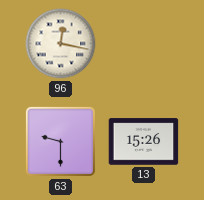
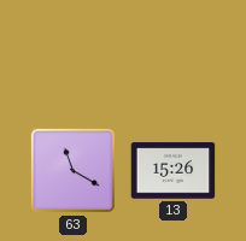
96: 12:17 -> none (61, 44)
63: 9:30 -> 11:20 (72, 170)
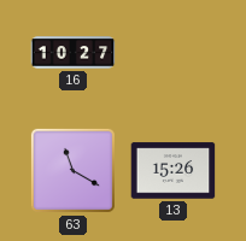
16: none -> 10:27 (74, 53)
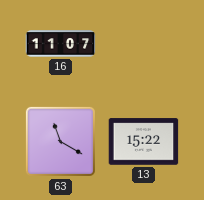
16: 10:27 -> 11:07 (61, 44)
13: 15:26 -> 15:22 (144, 142)
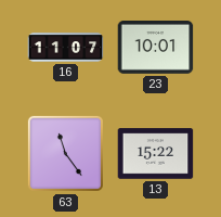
23: none -> 10:01 (156, 48)
63: 11:20 -> 11:24 (65, 153)
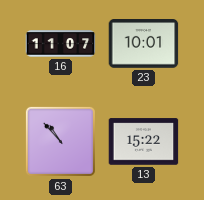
63: 11:24 -> 10:53 (60, 141)
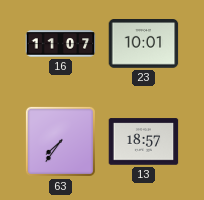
63: 10:53 -> 7:36 (60, 141)
13: 15:22 -> 18:57 (144, 142)
